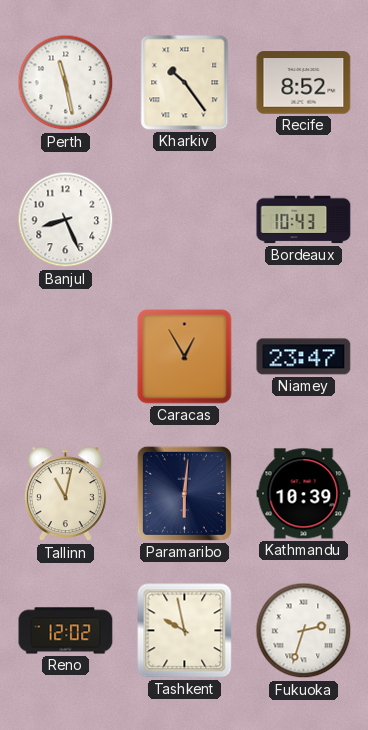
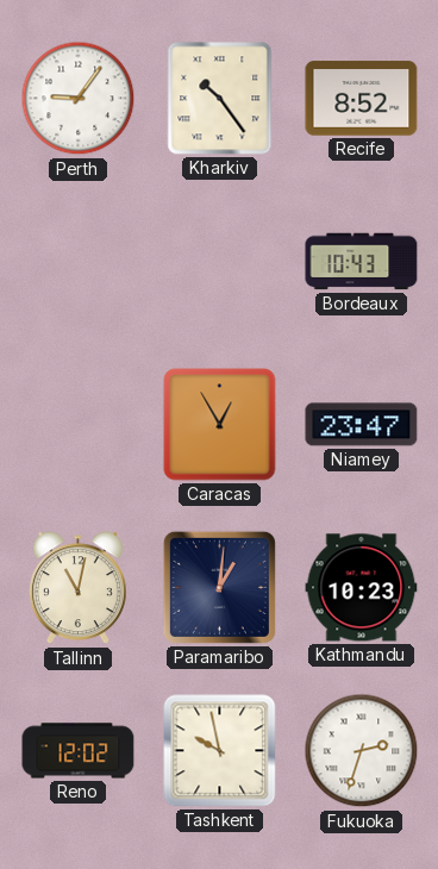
Perth: 11:28 -> 9:06 (79, 99)
Banjul: 8:26 -> none (66, 220)
Paramaribo: 6:01 -> 1:01 (219, 587)
Kathmandu: 10:39 -> 10:23 (362, 588)
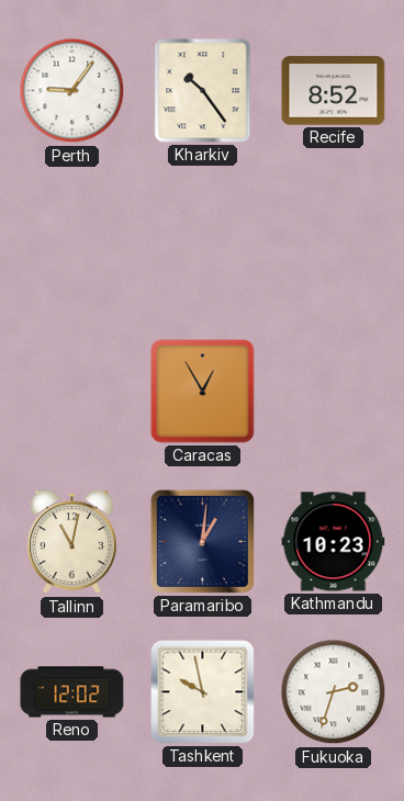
Bordeaux: 10:43 -> none (362, 262)
Niamey: 23:47 -> none (362, 425)
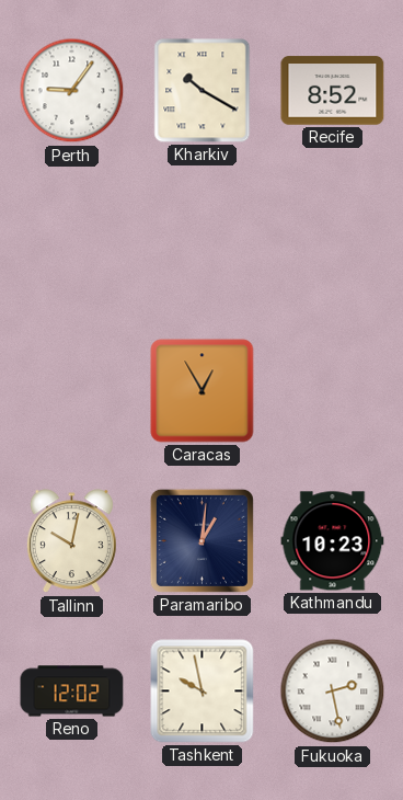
Kharkiv: 10:24 -> 10:20 (203, 91)
Tallinn: 11:02 -> 10:02 (71, 541)
Fukuoka: 2:33 -> 2:28 (333, 692)
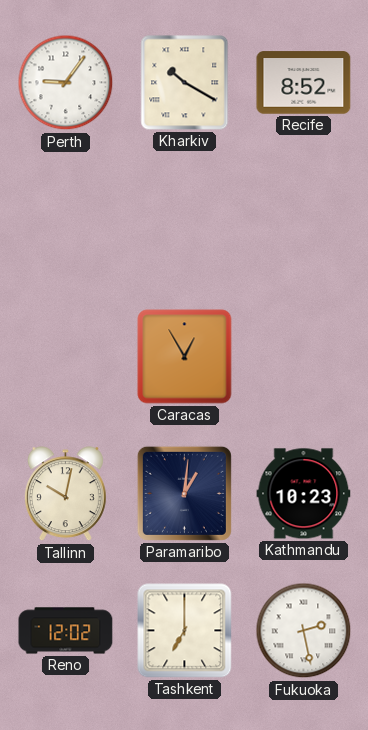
Tashkent: 9:58 -> 7:00 (185, 631)
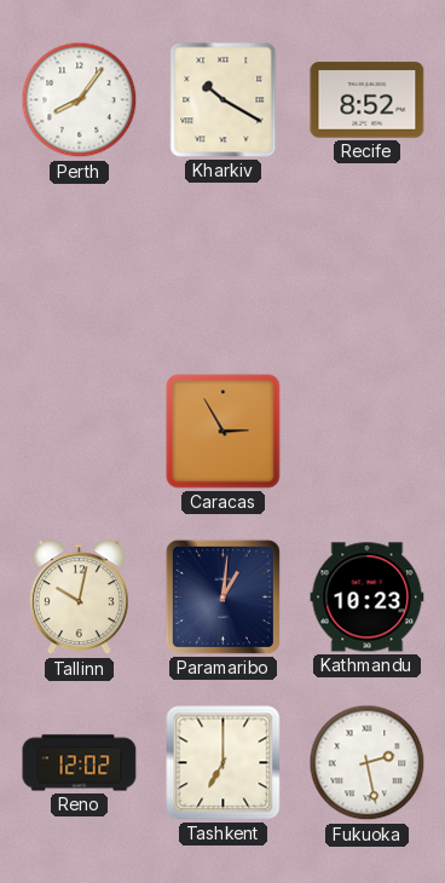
Perth: 9:06 -> 8:06 (80, 100)
Caracas: 12:55 -> 2:55 (224, 432)
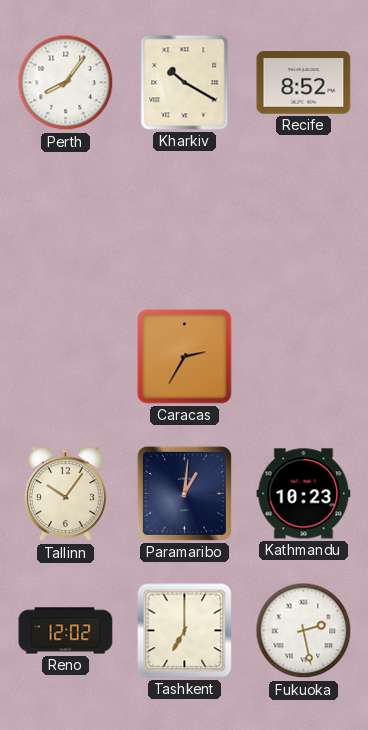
Caracas: 2:55 -> 2:35 (185, 357)
Tallinn: 10:02 -> 10:06 (65, 494)
